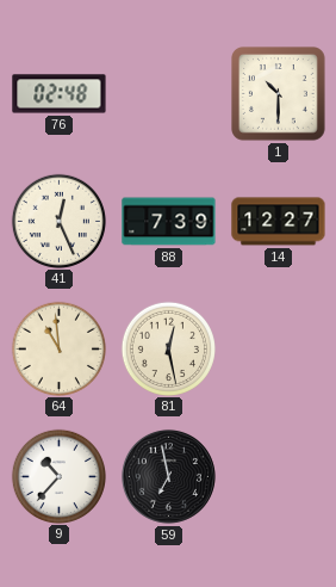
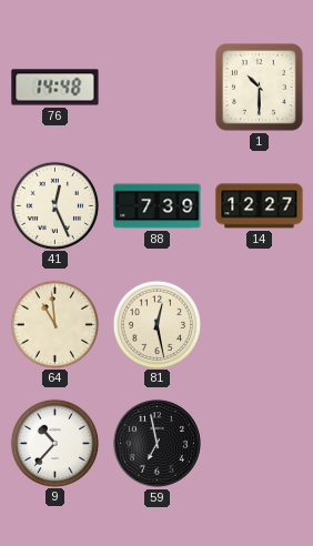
76: 02:48 -> 14:48 (55, 88)
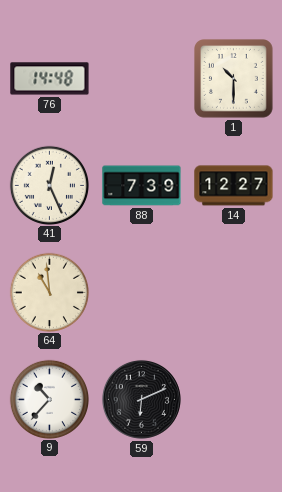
81: 12:28 -> none (156, 324)
59: 6:58 -> 6:11 (141, 399)
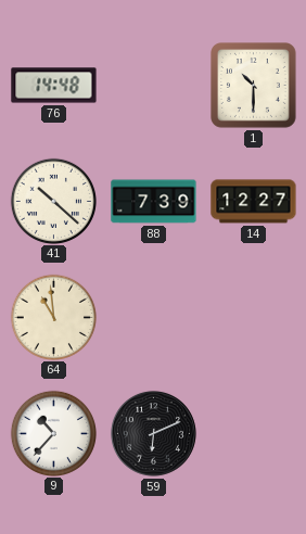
41: 12:26 -> 10:22 (53, 201)
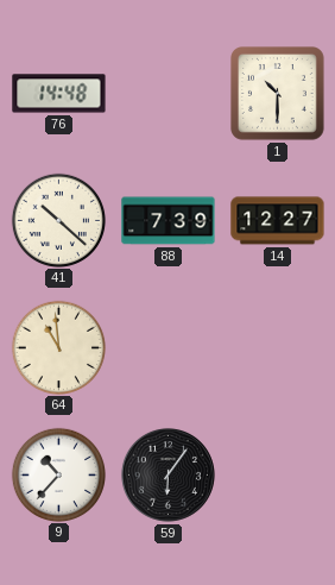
59: 6:11 -> 6:06 (167, 474)
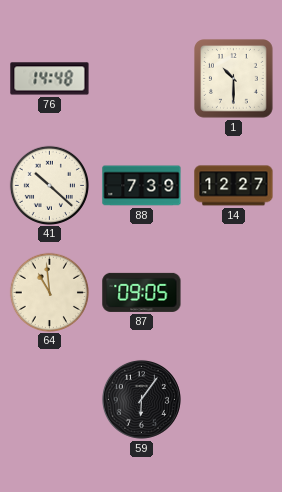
87: none -> 09:05 (142, 292)
9: 10:37 -> none (58, 474)
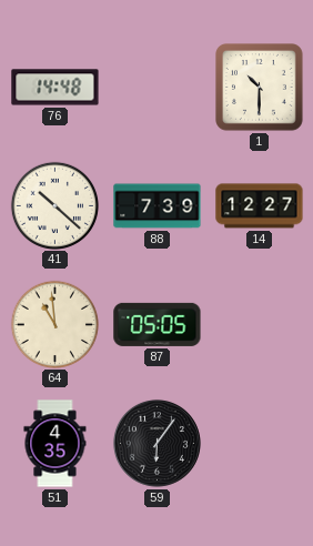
87: 09:05 -> 05:05 (158, 324)
51: none -> 4:35 (55, 444)
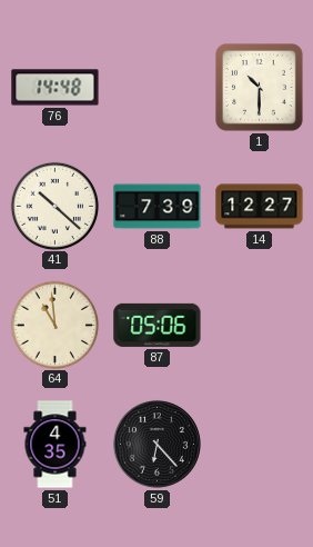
87: 05:05 -> 05:06 (158, 325)
59: 6:06 -> 6:23 (156, 444)
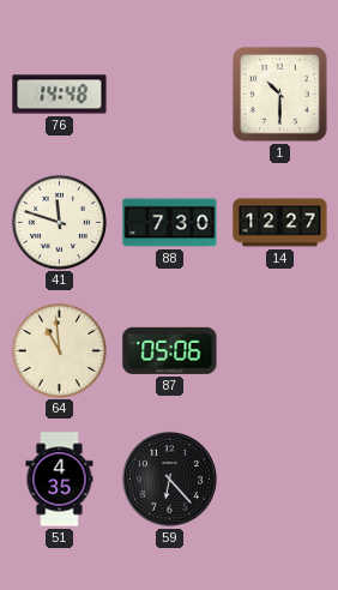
41: 10:22 -> 11:48 (59, 222)
88: 7:39 -> 7:30 (170, 223)
